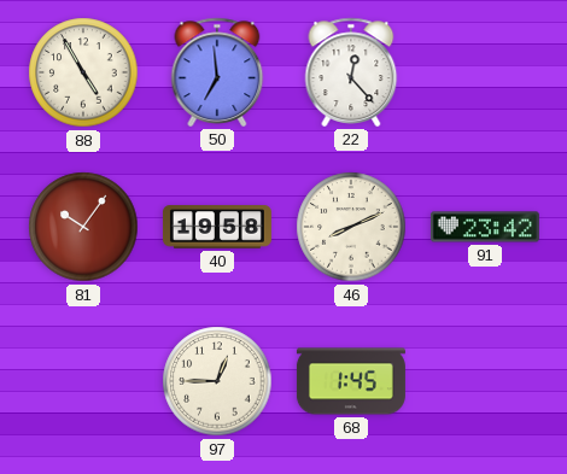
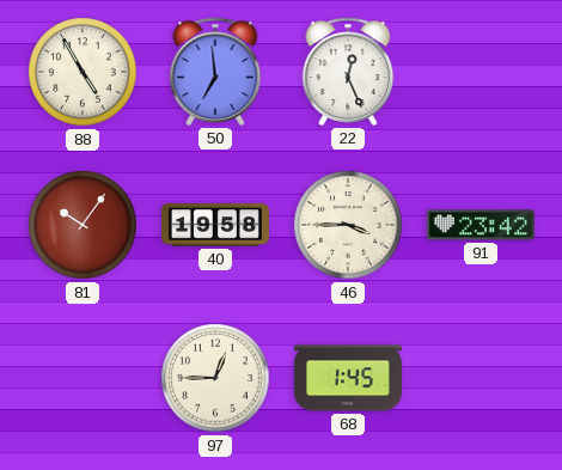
22: 12:23 -> 12:26 (348, 72)
46: 8:11 -> 3:45 (348, 225)
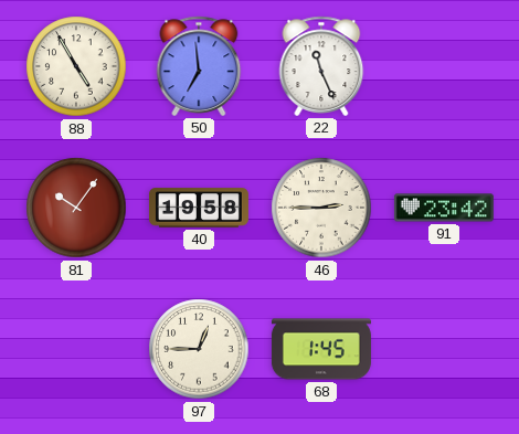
22: 12:26 -> 11:26 (321, 66)
46: 3:45 -> 2:45 (321, 208)
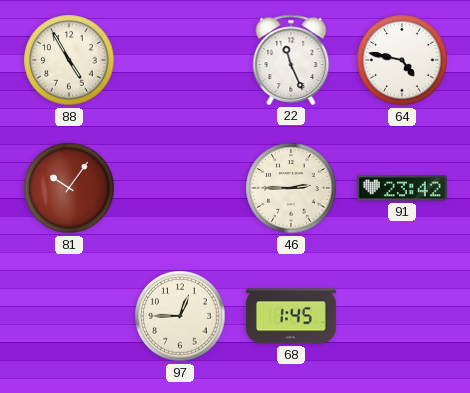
50: 6:59 -> none (199, 66)
64: none -> 4:47 (402, 60)
40: 19:58 -> none (199, 208)
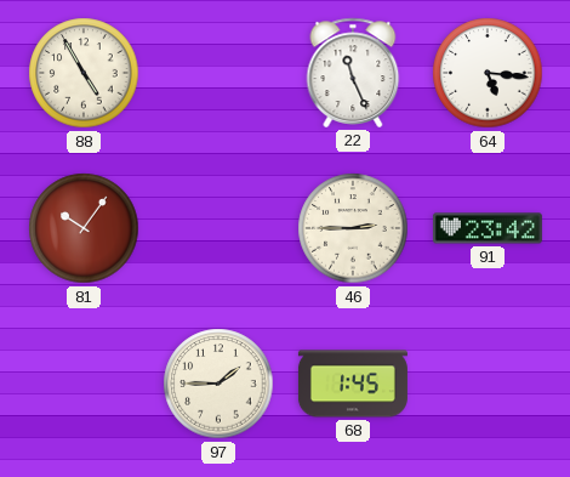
64: 4:47 -> 5:16 (488, 73)
97: 12:45 -> 1:45 (218, 384)
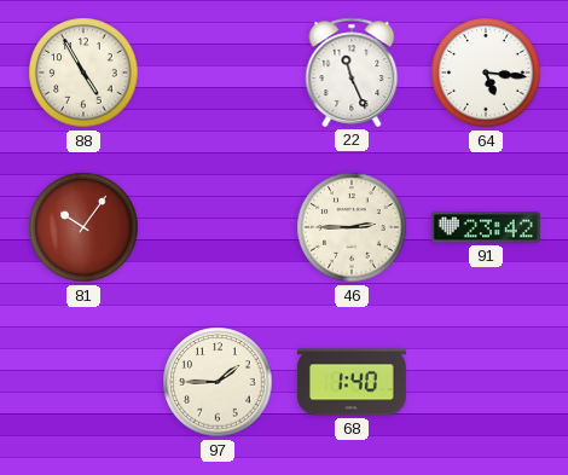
68: 1:45 -> 1:40 (352, 382)
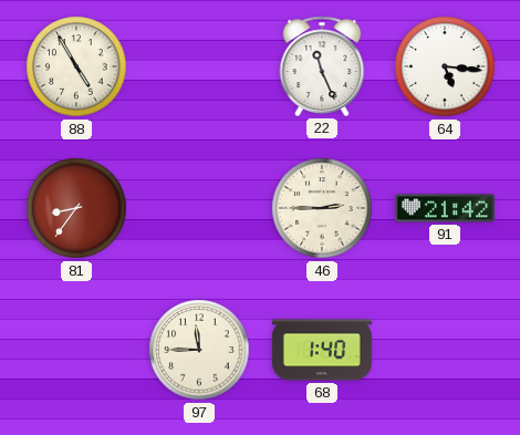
81: 10:06 -> 8:36 (76, 208)
91: 23:42 -> 21:42 (445, 208)
97: 1:45 -> 11:45 (199, 350)
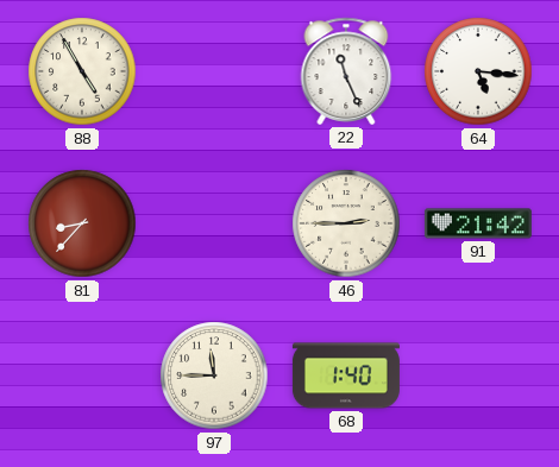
81: 8:36 -> 8:37 (82, 223)
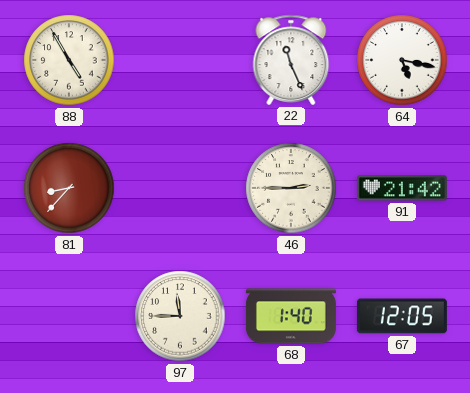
64: 5:16 -> 5:17 (402, 60)
67: none -> 12:05 (402, 316)
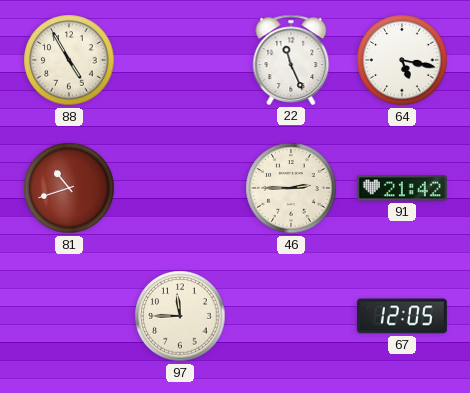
81: 8:37 -> 10:42 (69, 188)
68: 1:40 -> none (291, 316)
